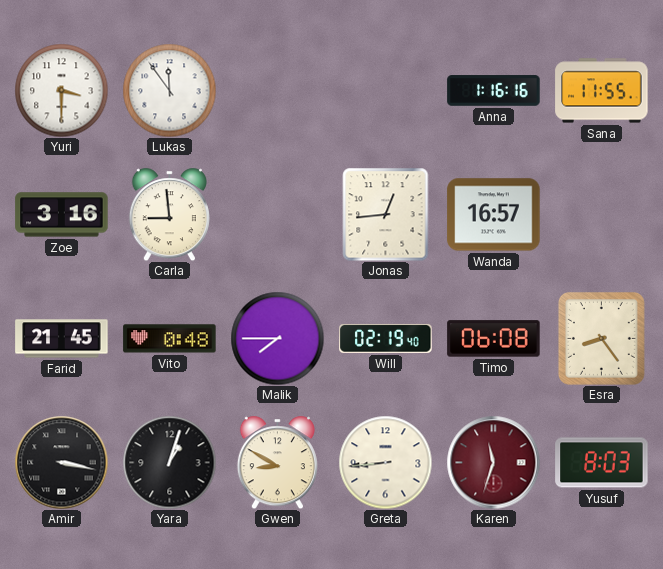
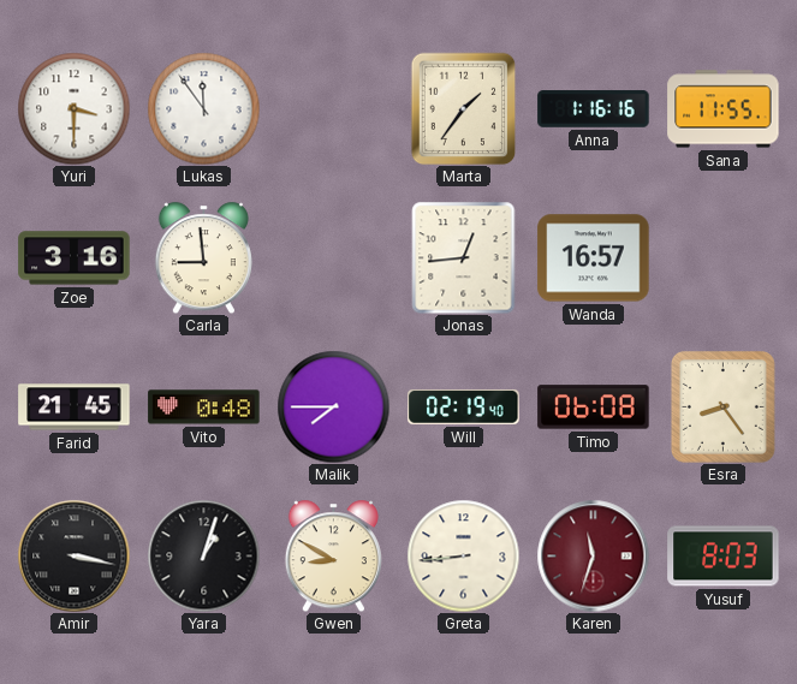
Marta: none -> 1:36 (464, 108)
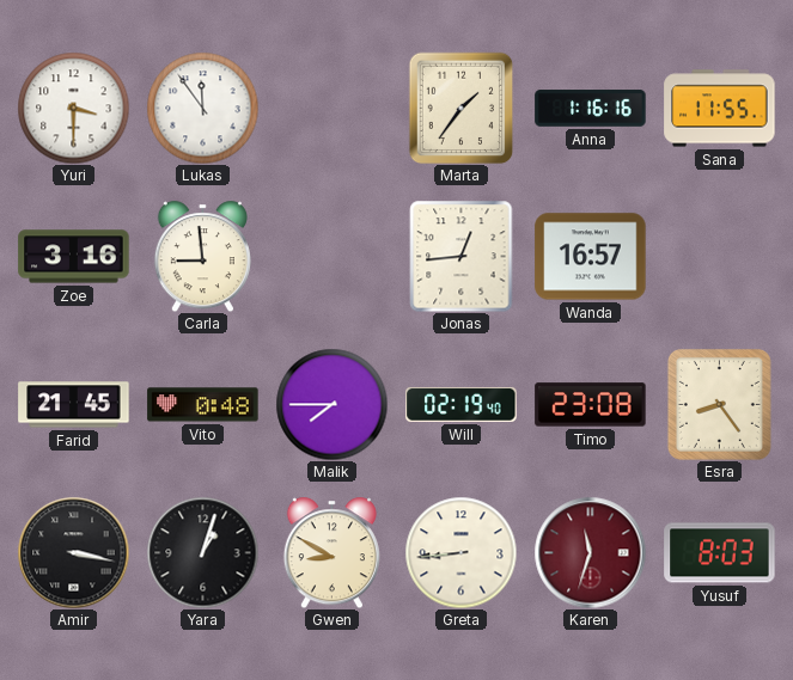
Timo: 06:08 -> 23:08 (591, 405)
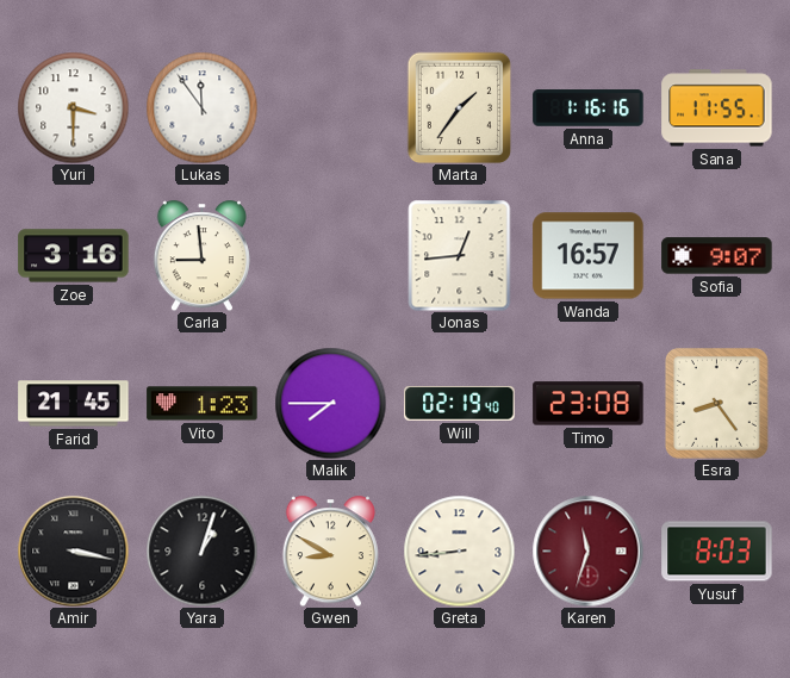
Sofia: none -> 9:07 (717, 256)
Vito: 0:48 -> 1:23 (203, 404)
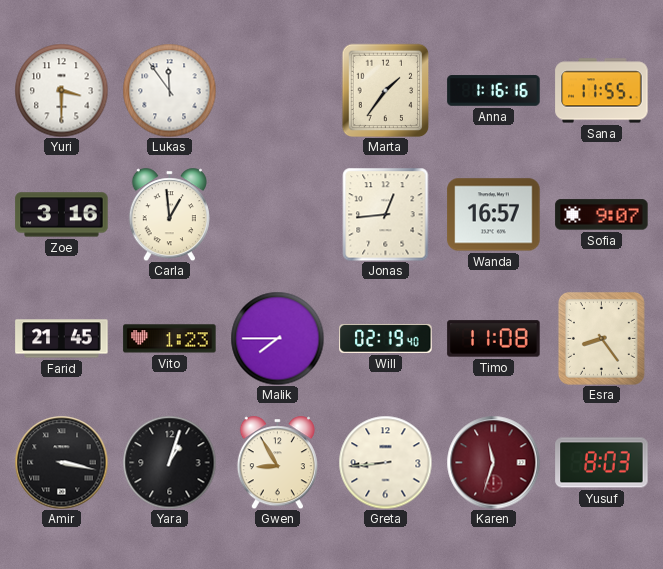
Carla: 8:59 -> 12:59 (169, 214)
Timo: 23:08 -> 11:08 (494, 339)
Gwen: 8:50 -> 8:55 (277, 462)
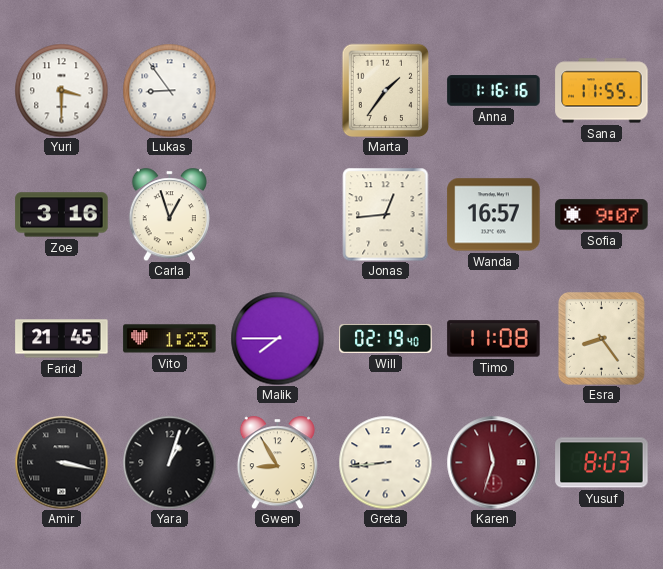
Lukas: 11:54 -> 8:54 (169, 90)
Carla: 12:59 -> 12:57 (169, 214)
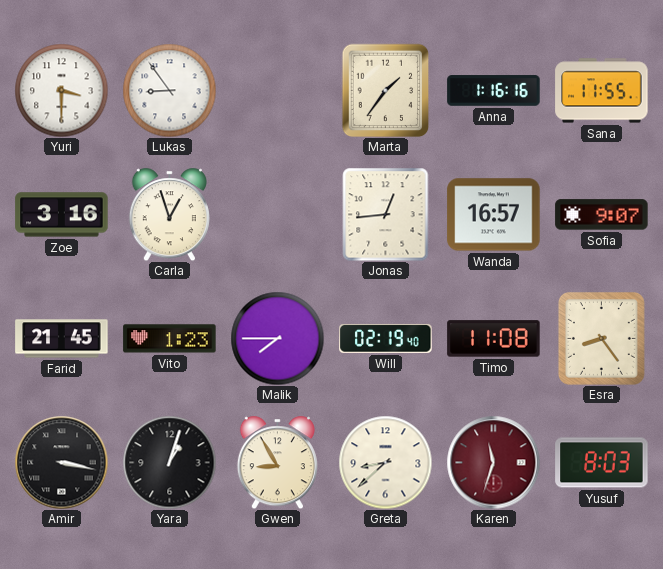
Greta: 8:44 -> 8:38 (385, 462)
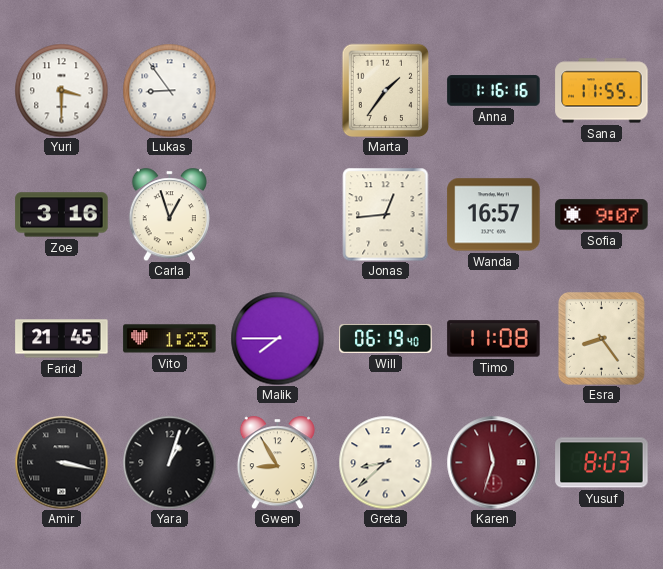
Will: 02:19 -> 06:19 (386, 338)
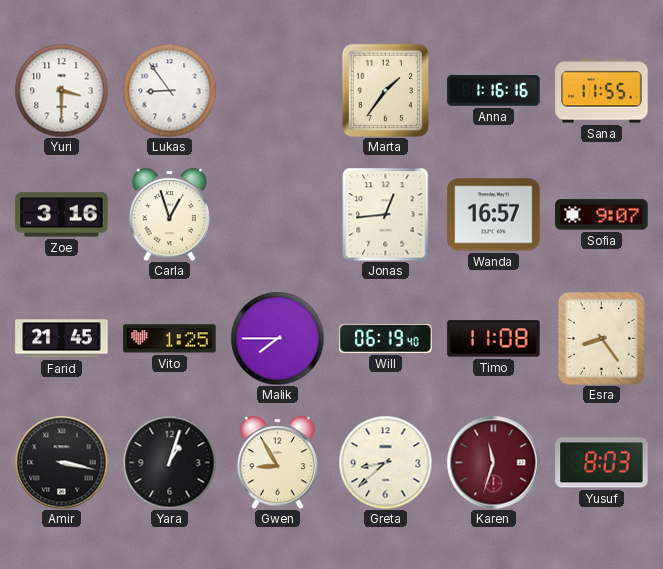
Vito: 1:23 -> 1:25 (170, 339)
